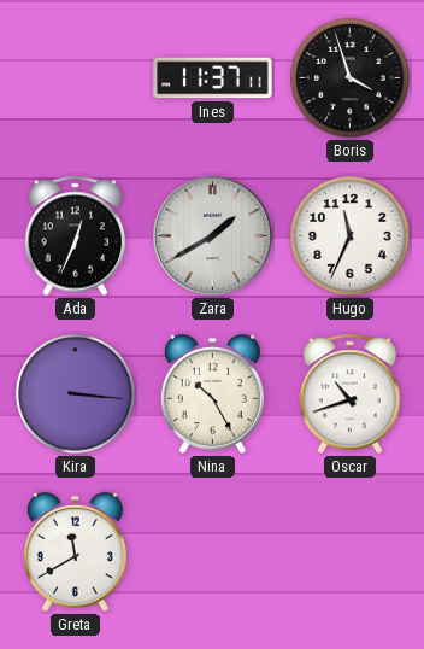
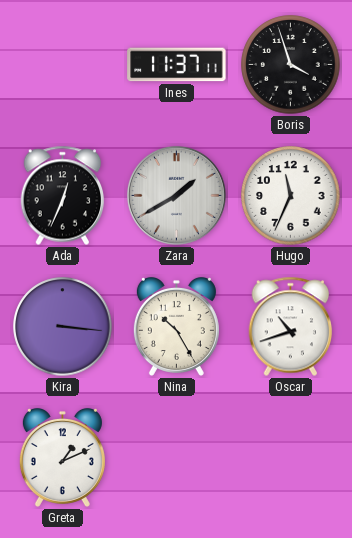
Greta: 11:40 -> 1:11 (62, 457)
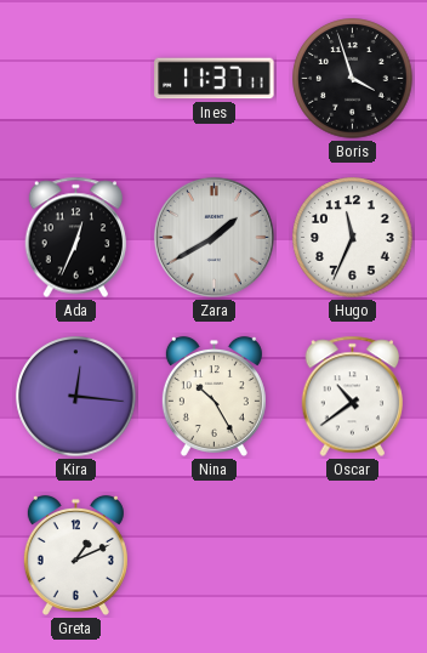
Kira: 3:16 -> 12:16 (76, 397)
Oscar: 10:42 -> 10:39 (353, 397)
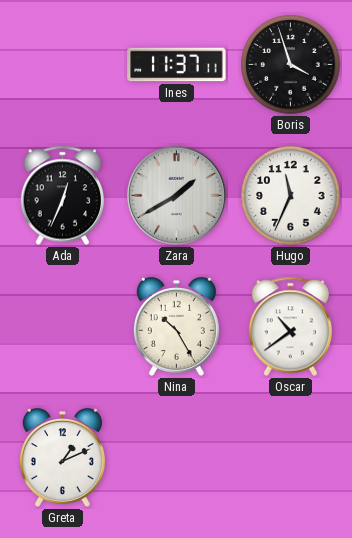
Kira: 12:16 -> none (76, 397)
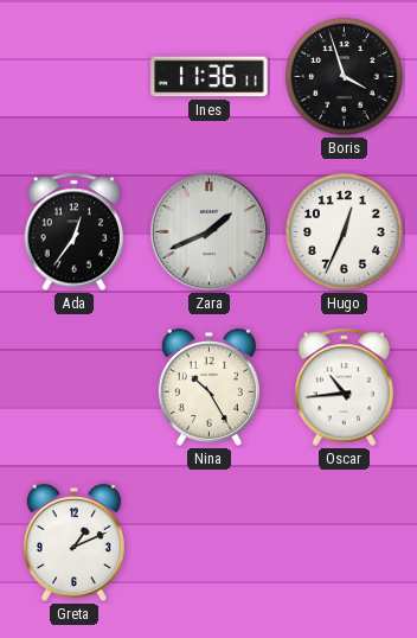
Ines: 11:37 -> 11:36 (210, 77)
Ada: 12:34 -> 12:36 (75, 232)
Zara: 1:40 -> 1:41 (208, 231)
Hugo: 11:34 -> 12:34 (345, 232)
Oscar: 10:39 -> 10:44 (345, 388)
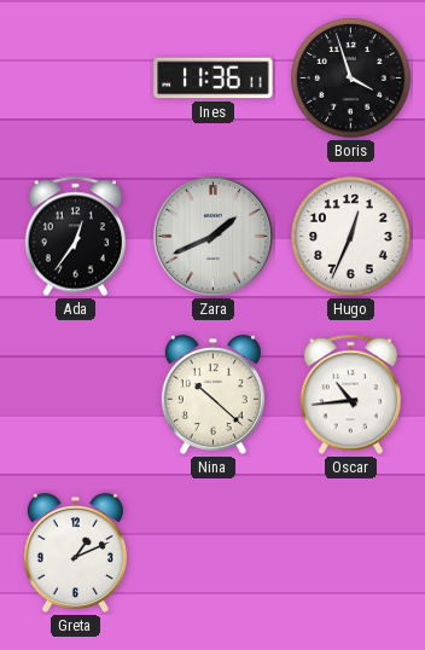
Nina: 10:25 -> 10:22 (212, 394)
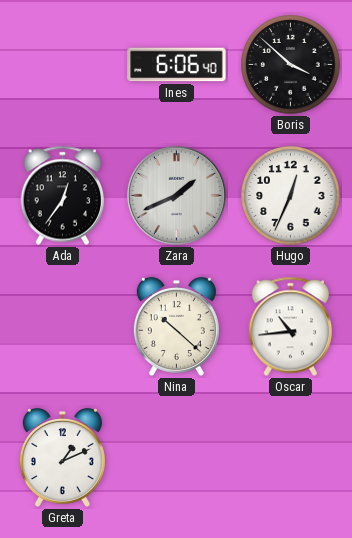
Ines: 11:36 -> 6:06 (177, 65)
Boris: 3:57 -> 3:52 (291, 65)
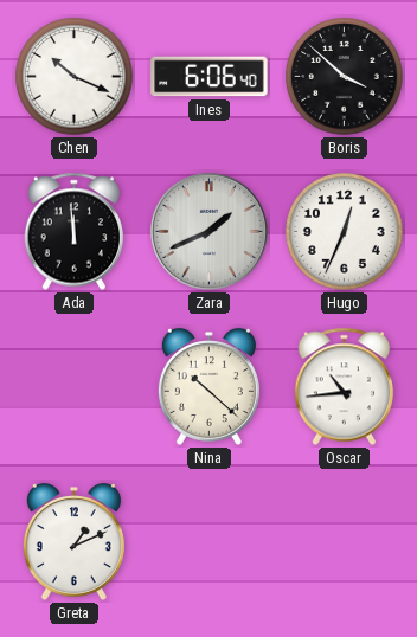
Chen: none -> 10:19 (75, 77)
Ada: 12:36 -> 11:59 (75, 232)
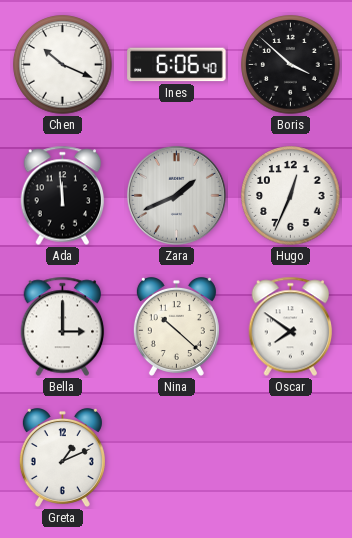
Bella: none -> 3:00 (63, 327)
Oscar: 10:44 -> 7:51 (291, 327)
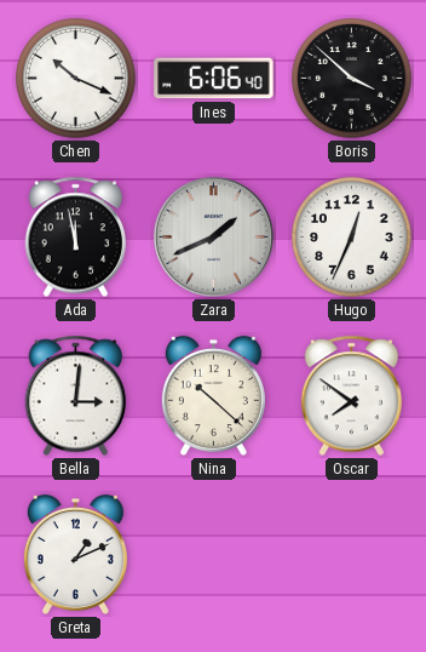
Ada: 11:59 -> 11:58 (76, 238)
Bella: 3:00 -> 3:01 (76, 396)
